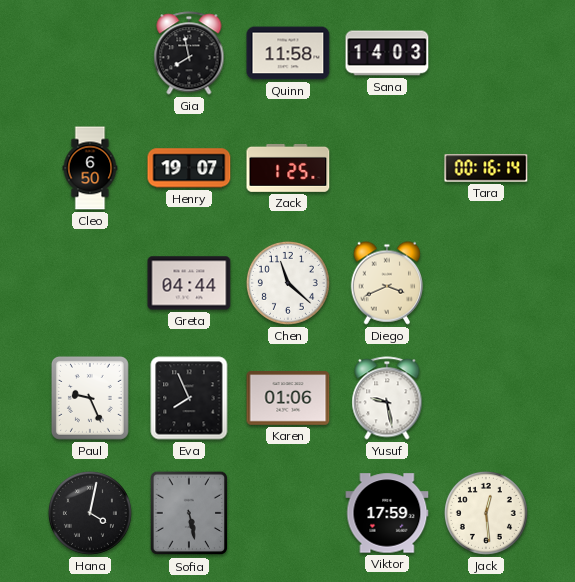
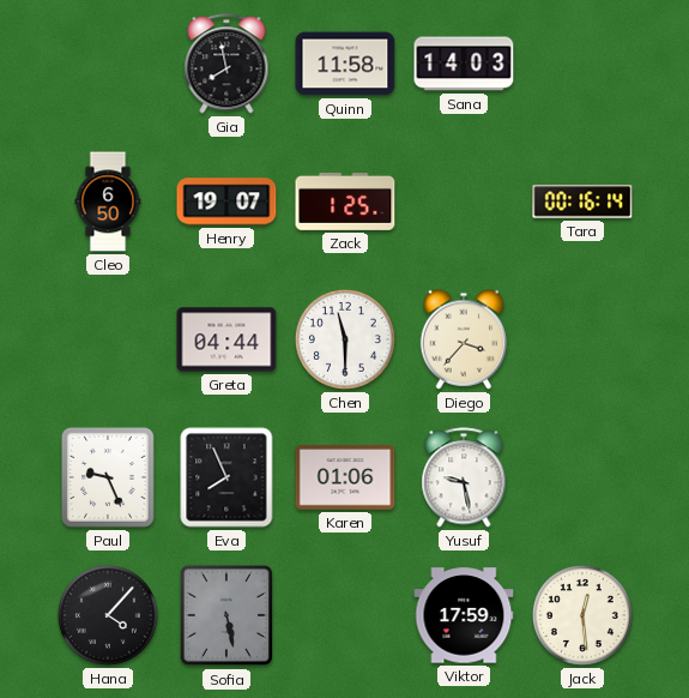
Chen: 11:22 -> 11:30 (345, 339)
Diego: 3:41 -> 3:37 (464, 339)
Hana: 4:02 -> 4:07 (108, 615)
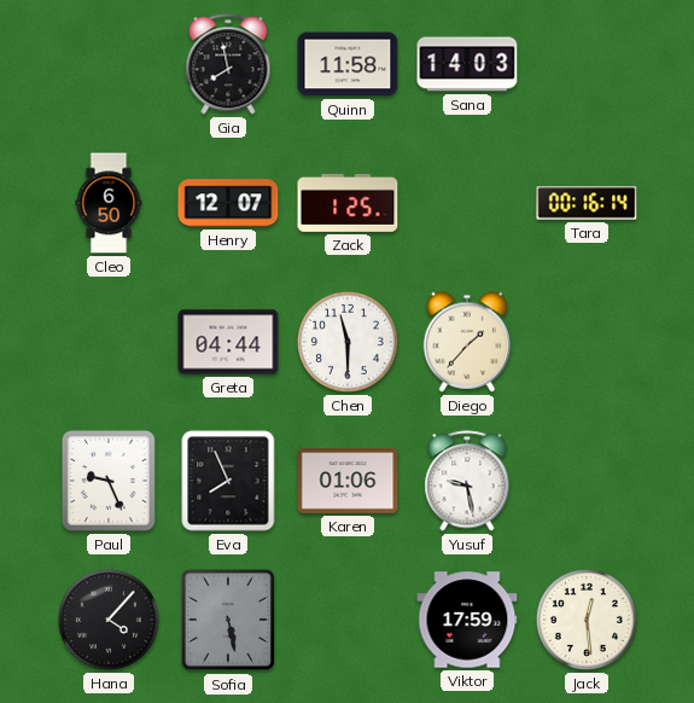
Henry: 19:07 -> 12:07 (228, 203)
Diego: 3:37 -> 1:37 (467, 342)
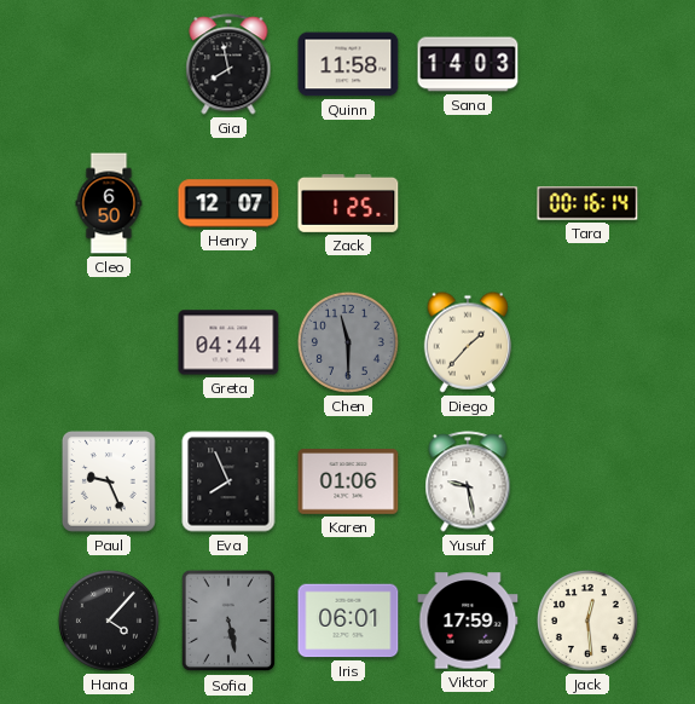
Chen dial: white -> grey (348, 342)
Iris: none -> 06:01 (348, 621)
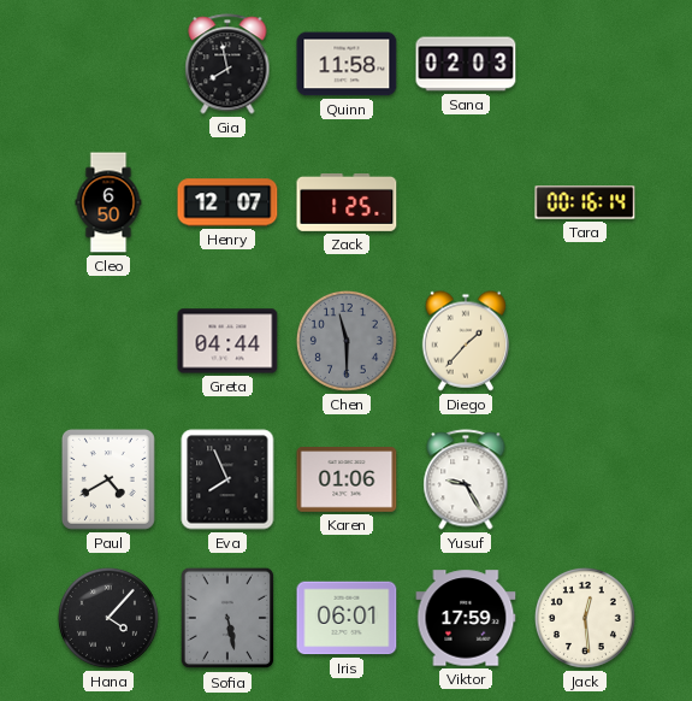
Sana: 14:03 -> 02:03 (466, 64)
Paul: 9:26 -> 4:40 (108, 479)
Yusuf: 9:28 -> 9:25 (466, 479)
